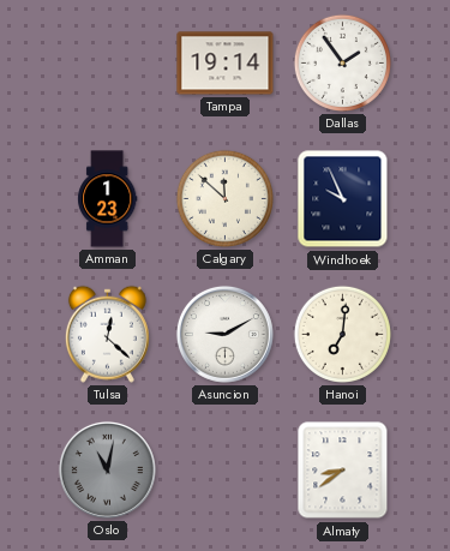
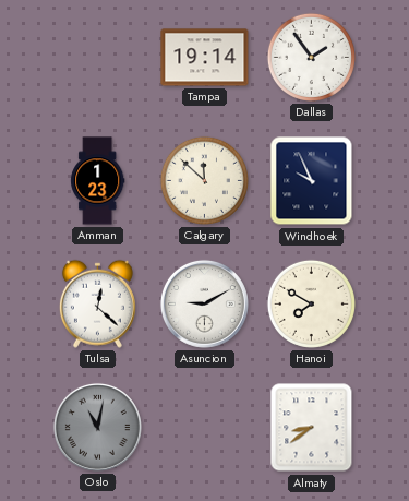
Hanoi: 7:01 -> 7:50 (311, 303)
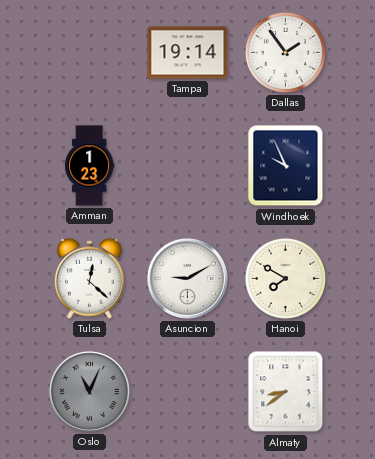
Calgary: 11:52 -> none (204, 180)
Oslo: 11:02 -> 11:04 (89, 391)
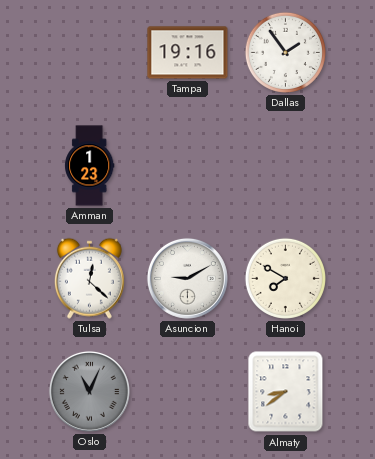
Tampa: 19:14 -> 19:16 (188, 53)
Windhoek: 9:56 -> none (286, 166)
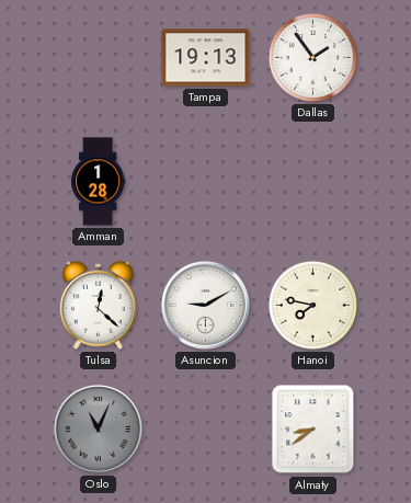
Tampa: 19:16 -> 19:13 (206, 58)
Amman: 1:23 -> 1:28 (99, 182)
Hanoi: 7:50 -> 7:47 (312, 305)
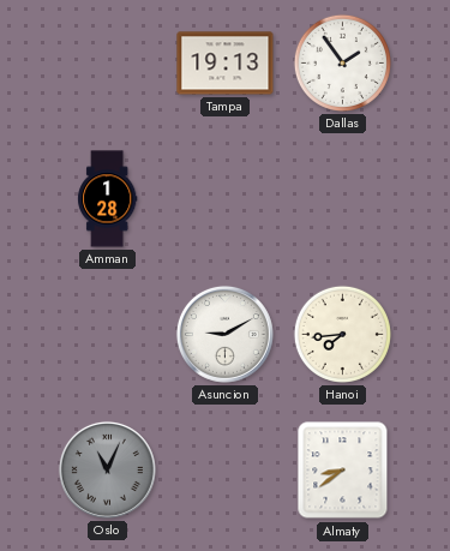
Tulsa: 12:22 -> none (98, 305)
Hanoi: 7:47 -> 7:44 (342, 334)
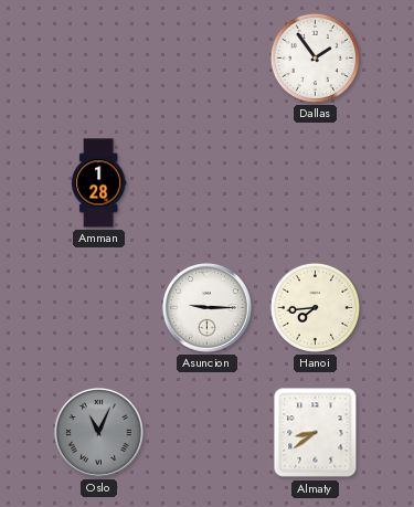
Tampa: 19:13 -> none (226, 64)
Asuncion: 9:10 -> 9:15 (206, 307)
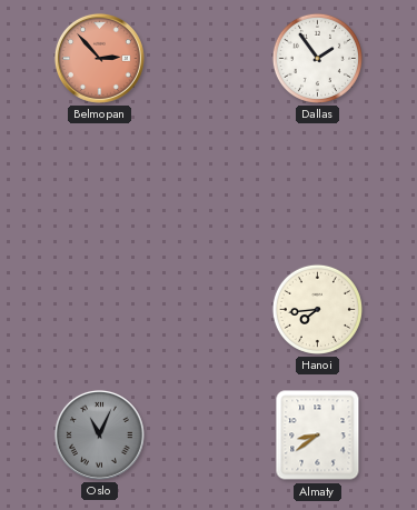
Belmopan: none -> 2:53 (99, 58)
Amman: 1:28 -> none (99, 183)
Asuncion: 9:15 -> none (206, 307)
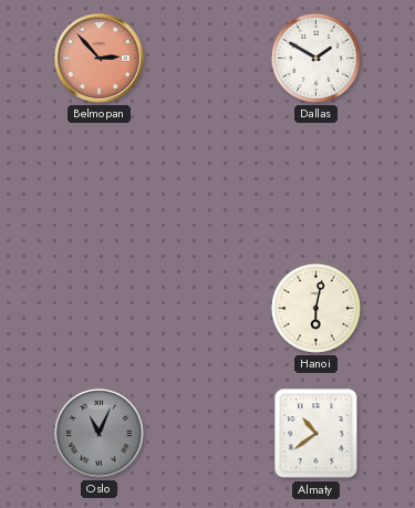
Dallas: 1:54 -> 1:50 (315, 58)
Hanoi: 7:44 -> 6:02 (315, 308)
Almaty: 8:39 -> 10:39 (317, 434)
